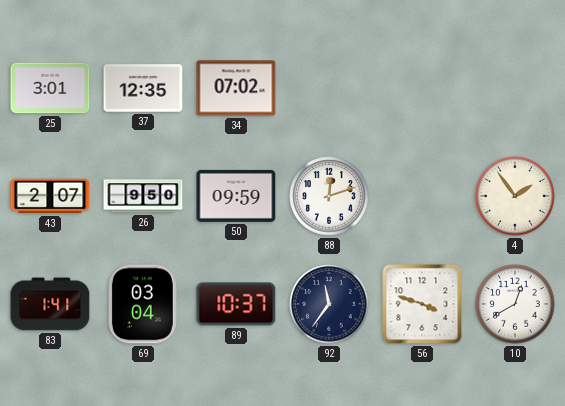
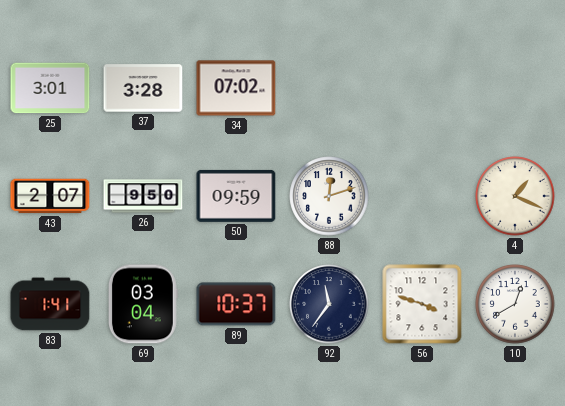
37: 12:35 -> 3:28 (143, 88)
4: 1:54 -> 1:19 (515, 196)
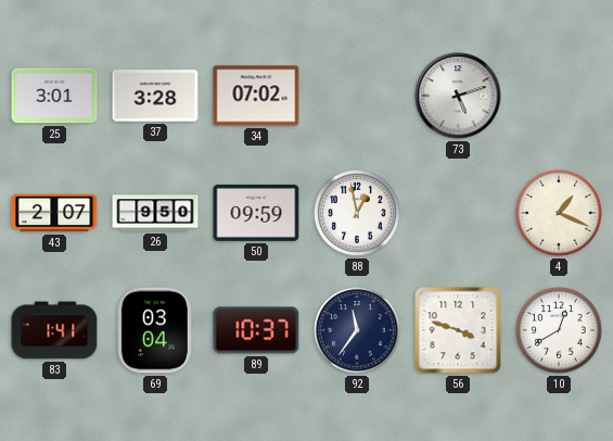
73: none -> 5:12 (458, 96)
88: 12:12 -> 12:58 (357, 213)
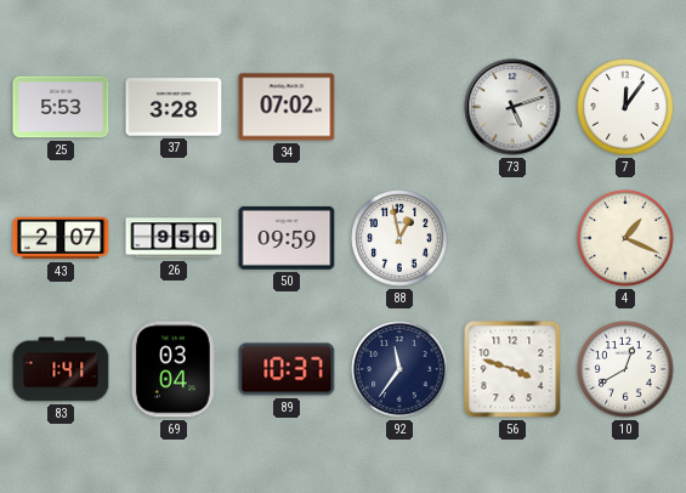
25: 3:01 -> 5:53 (61, 107)
7: none -> 12:06 (625, 107)
